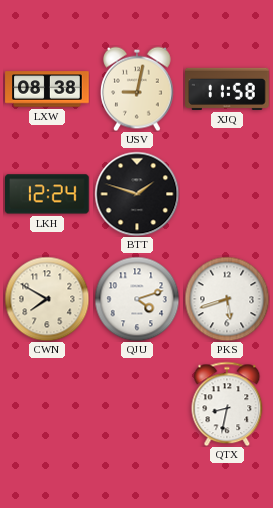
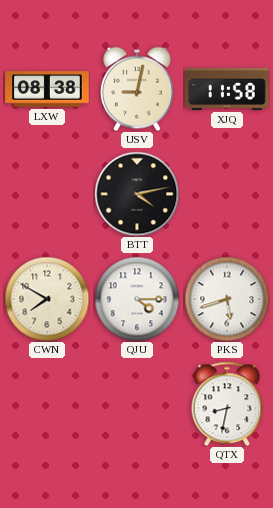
LKH: 12:24 -> none (48, 194)
BTT: 1:48 -> 4:13 (137, 194)
QJU: 4:12 -> 4:15 (137, 299)
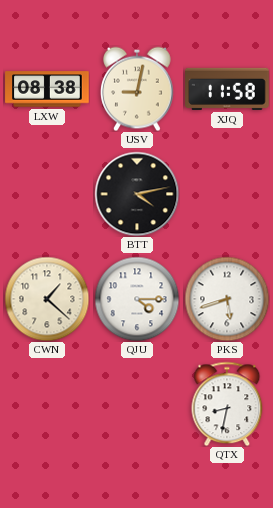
CWN: 7:50 -> 1:22 (47, 299)
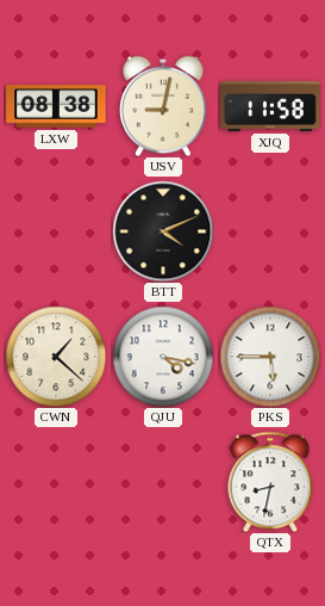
BTT: 4:13 -> 4:11 (163, 231)
QJU: 4:15 -> 4:17 (163, 357)
PKS: 5:42 -> 5:45 (270, 357)
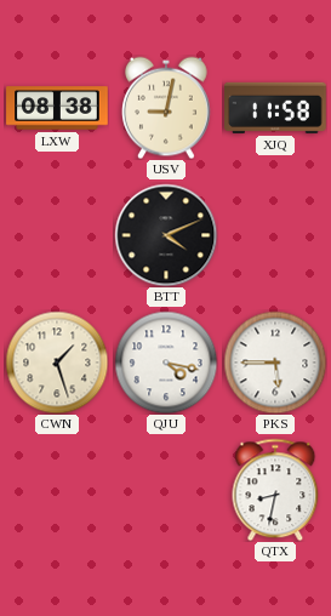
CWN: 1:22 -> 1:27 (57, 363)
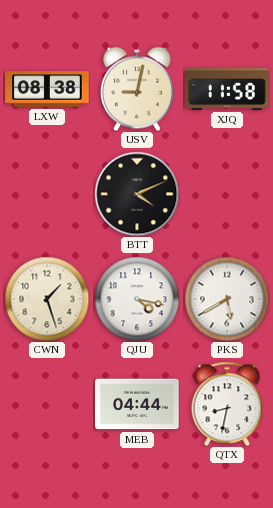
PKS: 5:45 -> 5:40 (227, 299)
MEB: none -> 04:44 (137, 404)
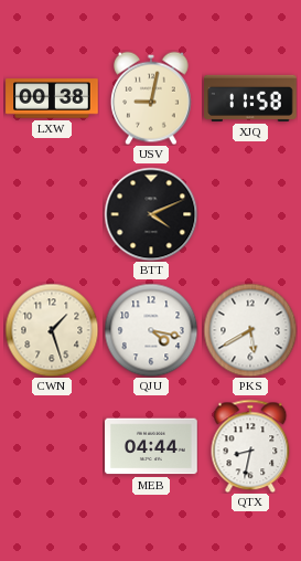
LXW: 08:38 -> 00:38 (52, 98)
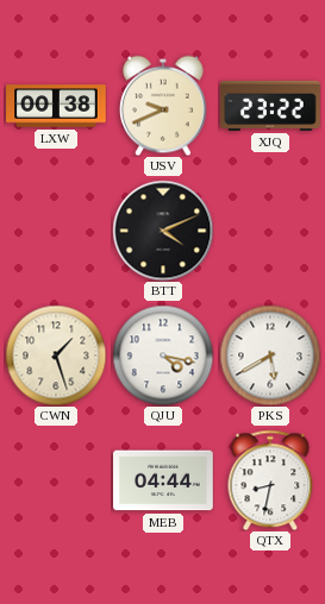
USV: 9:02 -> 9:41 (164, 106)
XJQ: 11:58 -> 23:22 (270, 106)
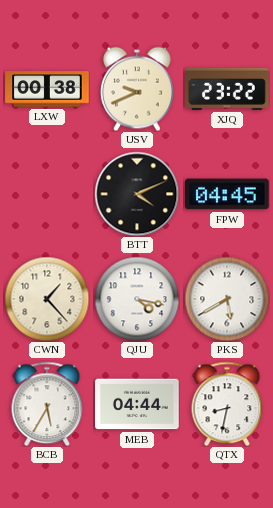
FPW: none -> 04:45 (228, 194)
CWN: 1:27 -> 1:23 (47, 299)
BCB: none -> 5:35 (47, 404)
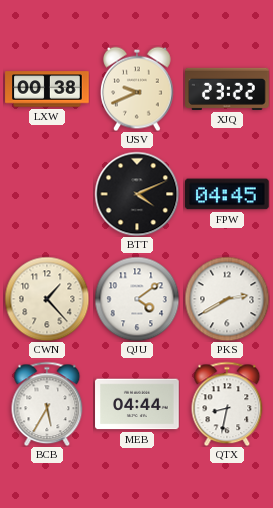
QJU: 4:17 -> 4:09 (137, 299)
PKS: 5:40 -> 2:40 (227, 299)
